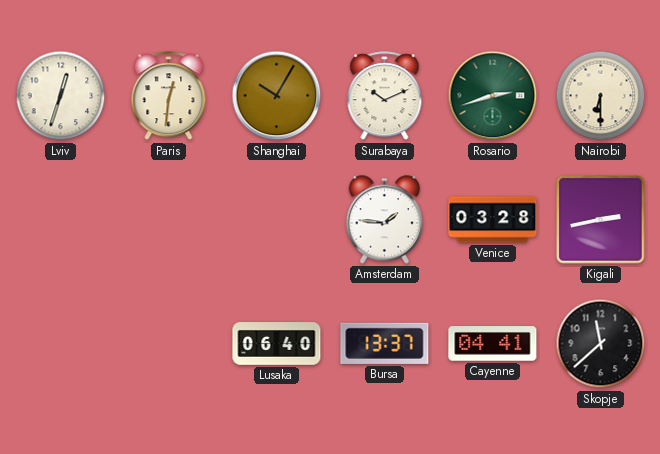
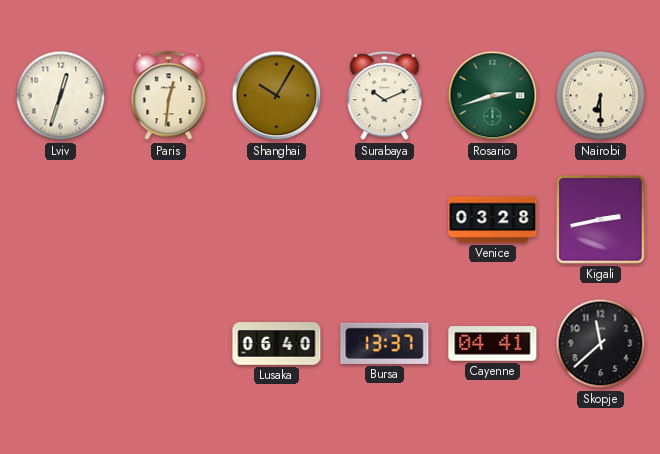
Amsterdam: 1:46 -> none (384, 220)
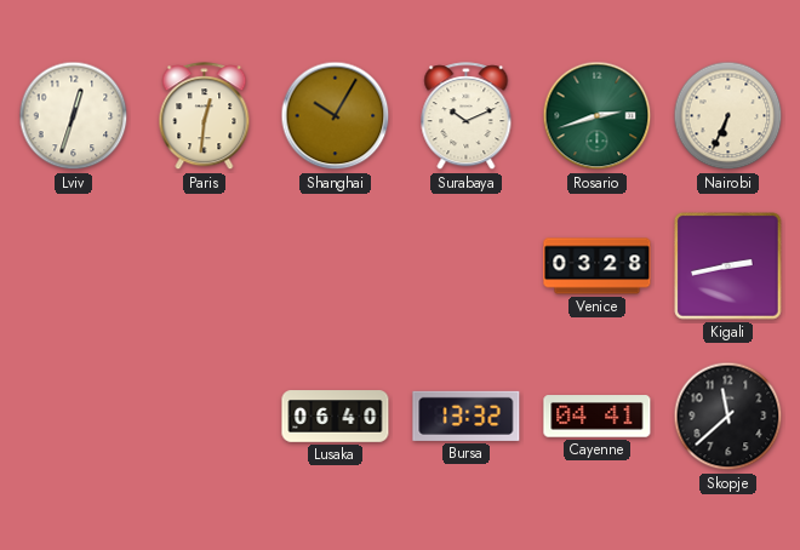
Nairobi: 6:30 -> 6:34 (728, 116)
Bursa: 13:37 -> 13:32 (467, 416)
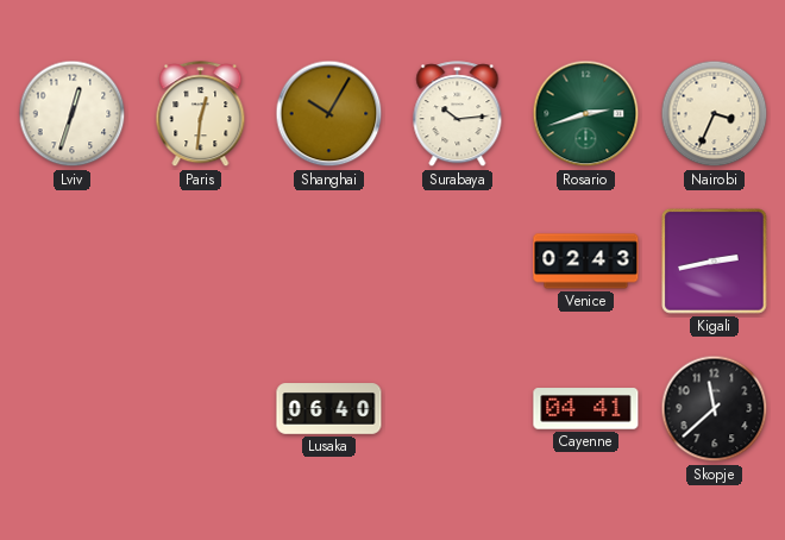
Surabaya: 10:11 -> 10:14 (458, 114)
Nairobi: 6:34 -> 3:34 (715, 114)
Venice: 03:28 -> 02:43 (586, 262)
Bursa: 13:32 -> none (467, 416)
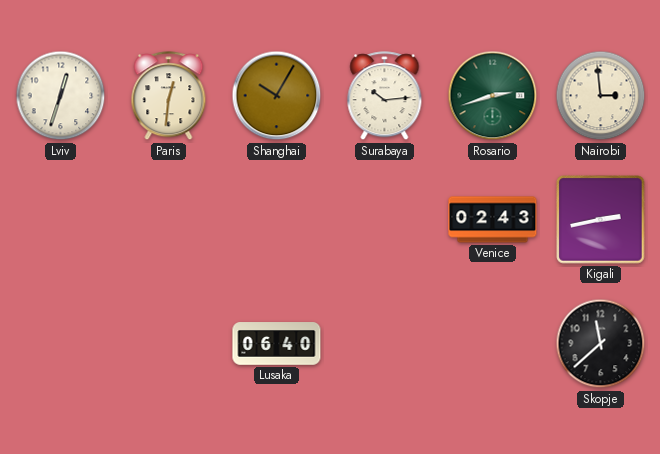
Nairobi: 3:34 -> 2:59 (601, 96)
Cayenne: 04:41 -> none (586, 409)
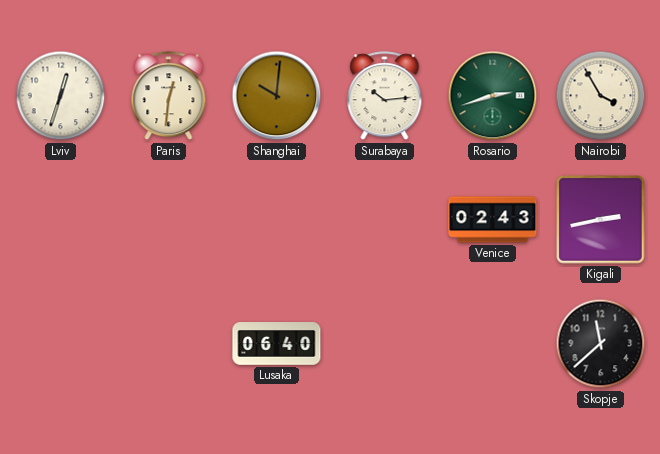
Shanghai: 10:05 -> 10:01 (277, 96)
Nairobi: 2:59 -> 3:55 (601, 96)
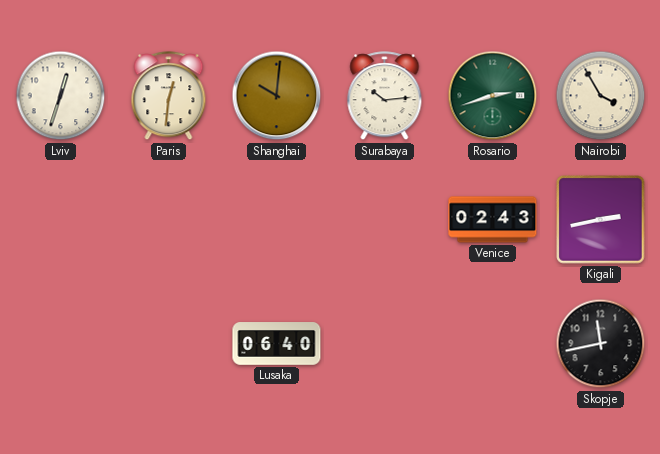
Skopje: 11:38 -> 11:43 (601, 344)
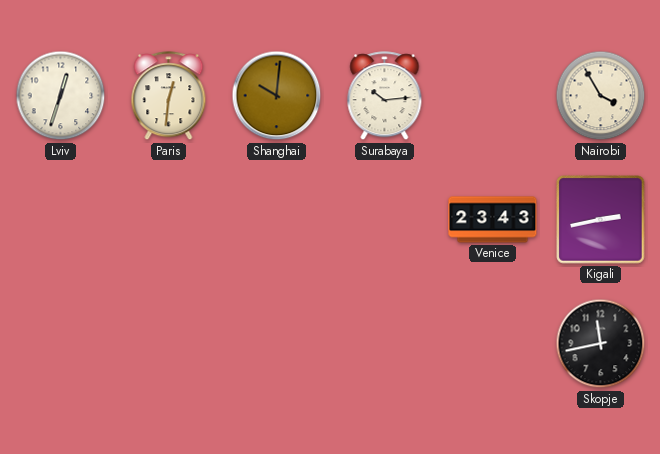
Rosario: 2:42 -> none (493, 96)
Venice: 02:43 -> 23:43 (493, 220)
Lusaka: 06:40 -> none (277, 344)
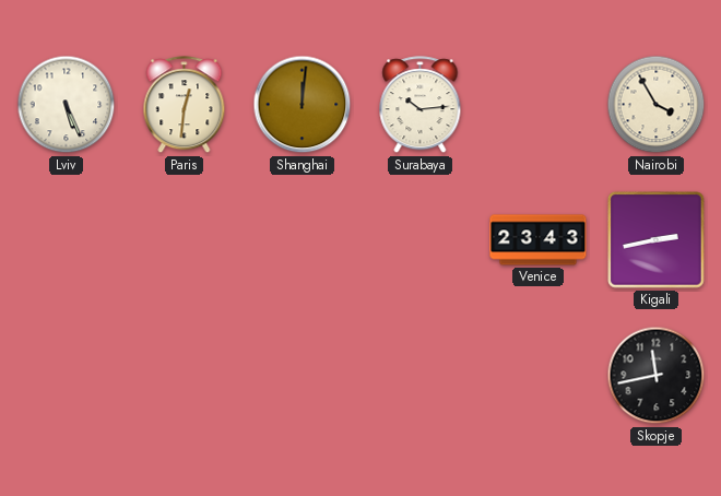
Lviv: 12:33 -> 5:26 (67, 105)
Shanghai: 10:01 -> 12:01 (303, 105)
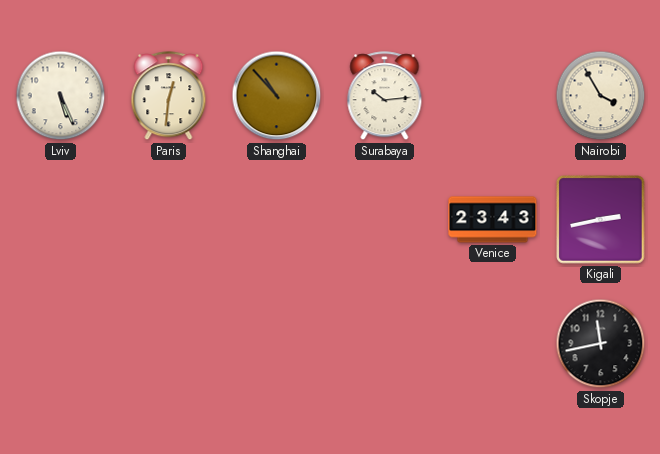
Shanghai: 12:01 -> 10:53 (277, 96)
